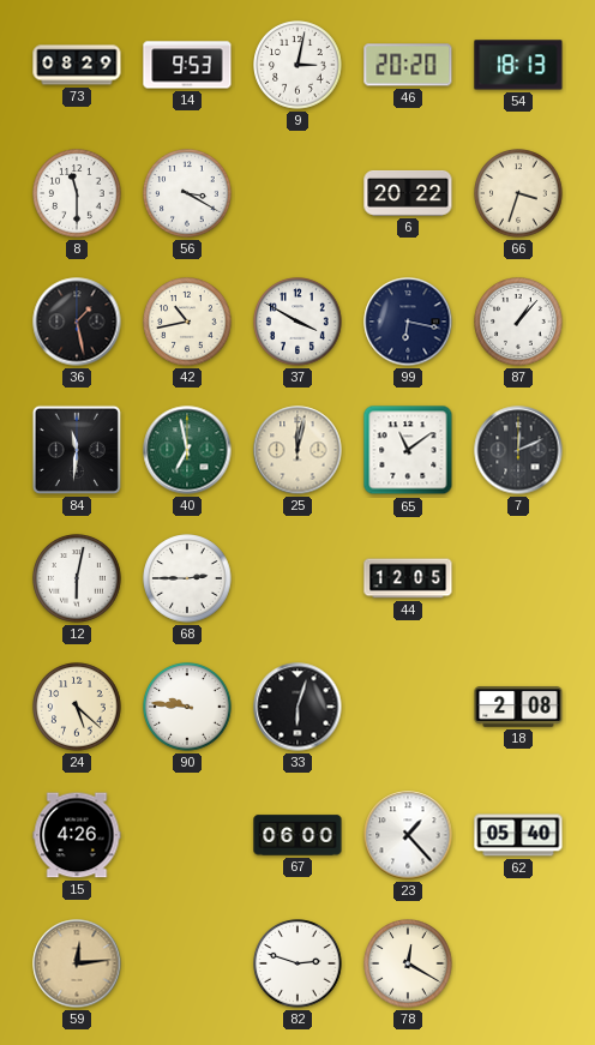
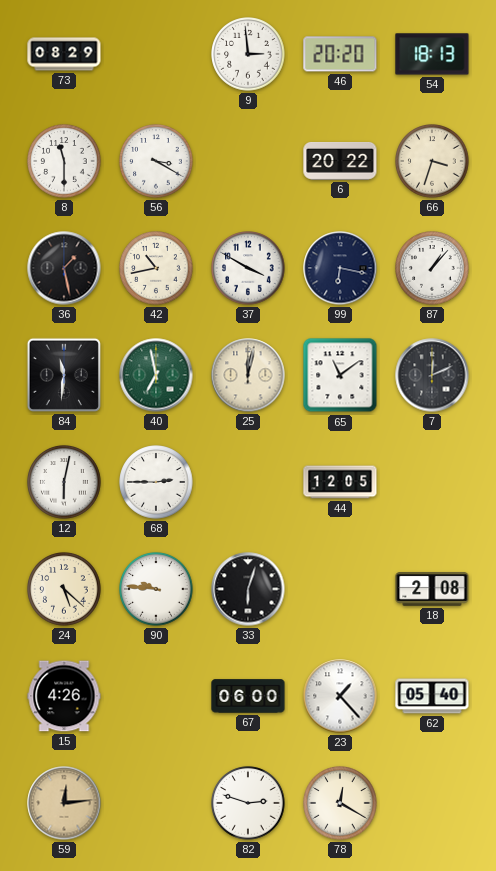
14: 9:53 -> none (187, 65)
9: 3:02 -> 2:59 (248, 54)
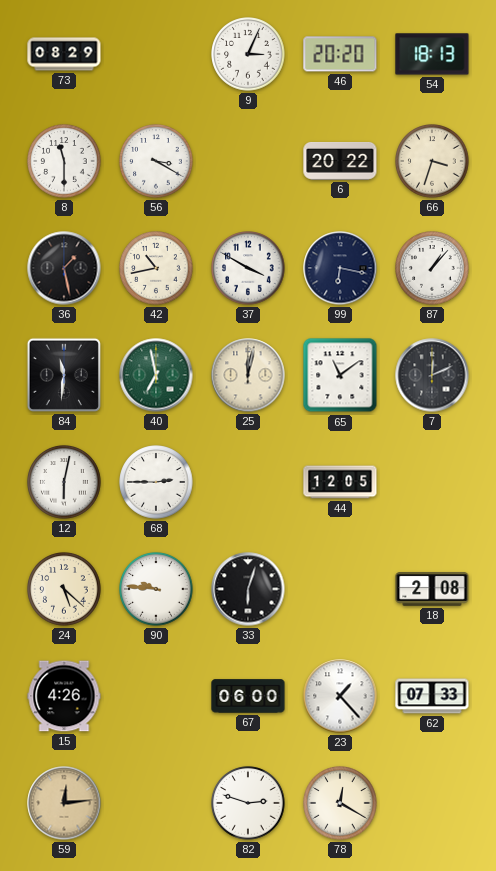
9: 2:59 -> 3:04 (248, 54)
62: 05:40 -> 07:33 (432, 696)
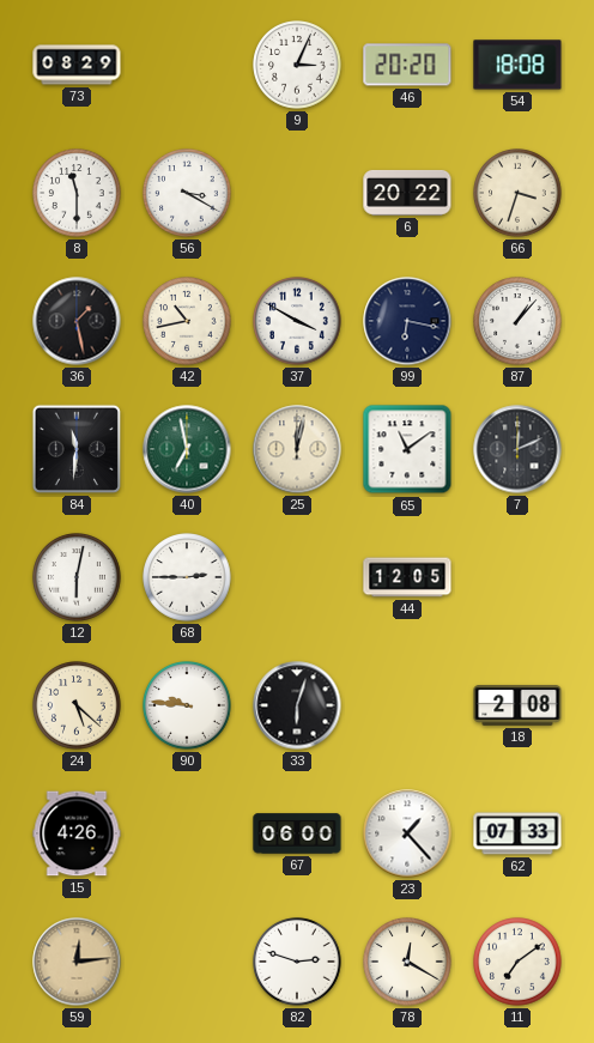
54: 18:13 -> 18:08 (517, 65)
11: none -> 7:09 (517, 962)
